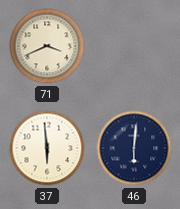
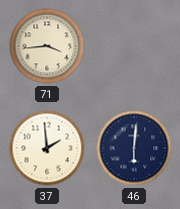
71: 3:41 -> 3:44 (47, 46)
37: 5:59 -> 1:59 (47, 148)
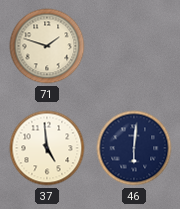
71: 3:44 -> 1:48 (47, 46)
37: 1:59 -> 4:59 (47, 148)
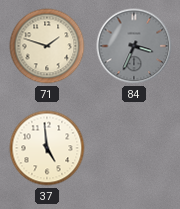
84: none -> 3:34 (134, 46)
46: 6:01 -> none (134, 148)
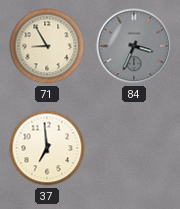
71: 1:48 -> 8:55 (47, 46)
37: 4:59 -> 6:59 (47, 148)
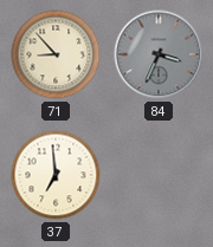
71: 8:55 -> 8:53 (56, 54)
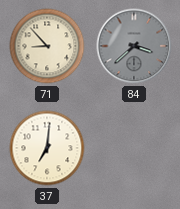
84: 3:34 -> 3:38 (134, 46)
37: 6:59 -> 7:01 (47, 148)
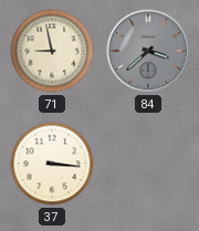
71: 8:53 -> 8:58 (52, 51)
37: 7:01 -> 3:16 (52, 164)
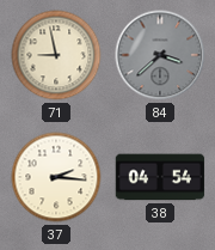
37: 3:16 -> 2:16 (56, 177)
38: none -> 04:54 (160, 177)
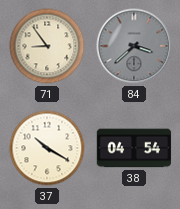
71: 8:58 -> 8:54 (47, 46)
37: 2:16 -> 10:20 (47, 148)
